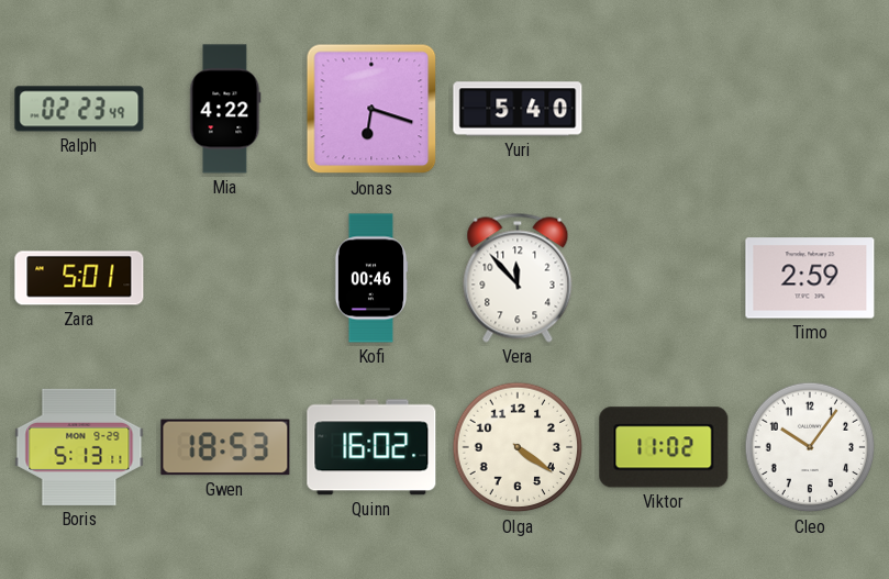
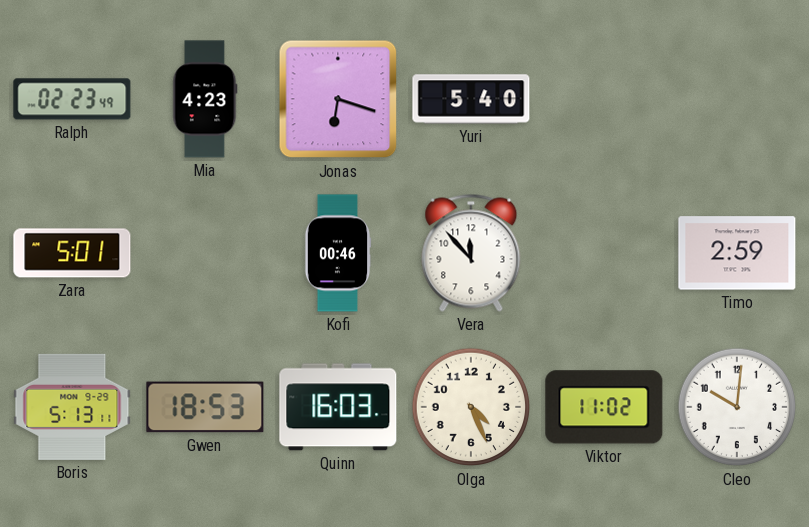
Mia: 4:22 -> 4:23 (205, 99)
Quinn: 16:02 -> 16:03 (338, 407)
Olga: 4:21 -> 4:26 (471, 407)
Cleo: 10:06 -> 10:01 (737, 407)
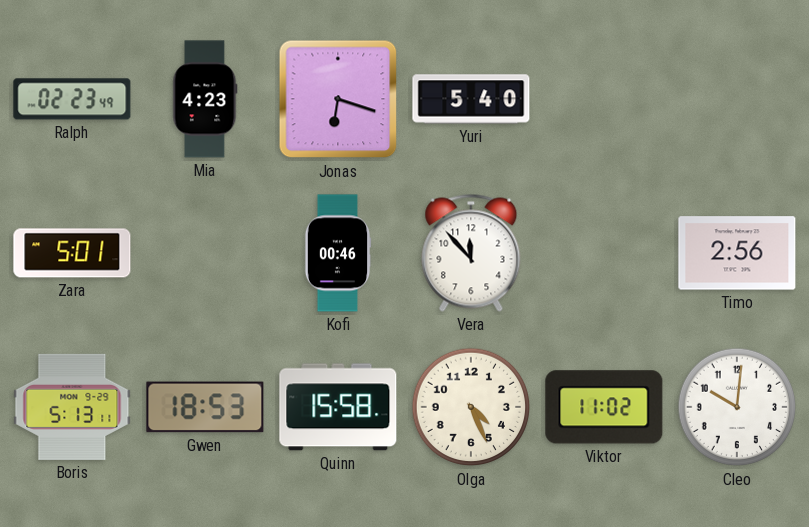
Timo: 2:59 -> 2:56 (737, 253)
Quinn: 16:03 -> 15:58 (338, 407)
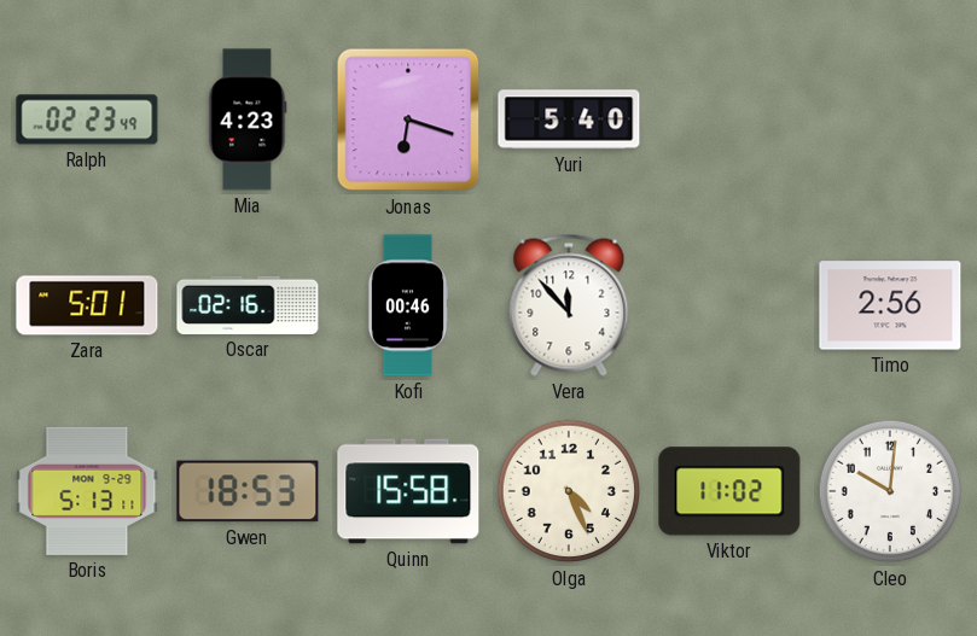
Oscar: none -> 02:16 (248, 305)
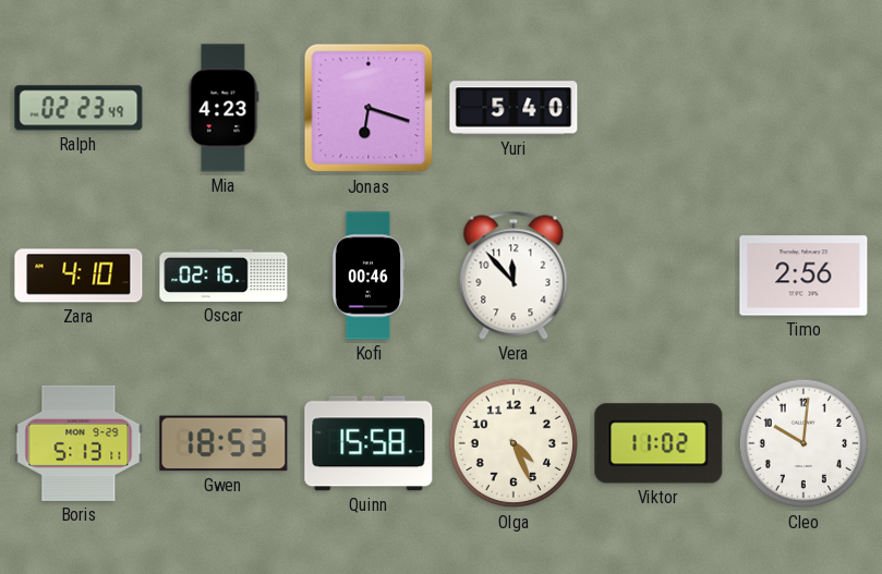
Zara: 5:01 -> 4:10 (78, 276)
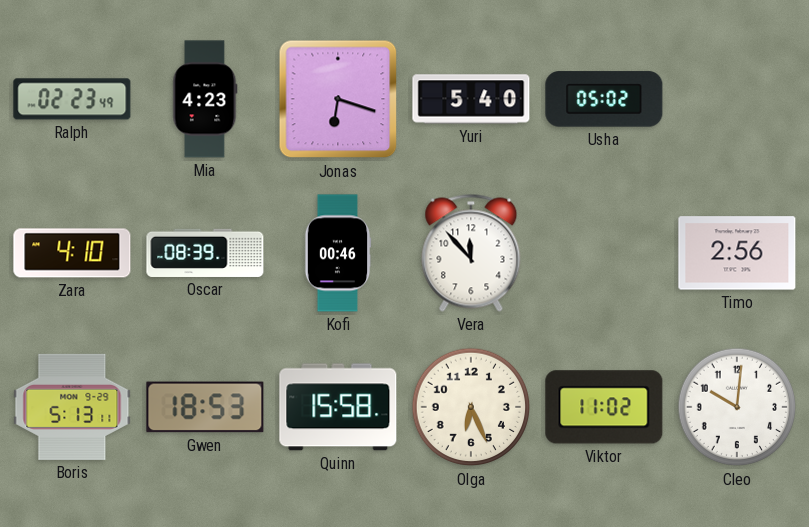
Usha: none -> 05:02 (604, 99)
Oscar: 02:16 -> 08:39 (205, 253)
Olga: 4:26 -> 6:26 (471, 407)
